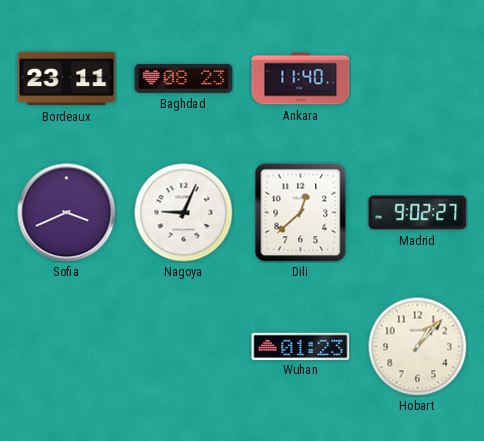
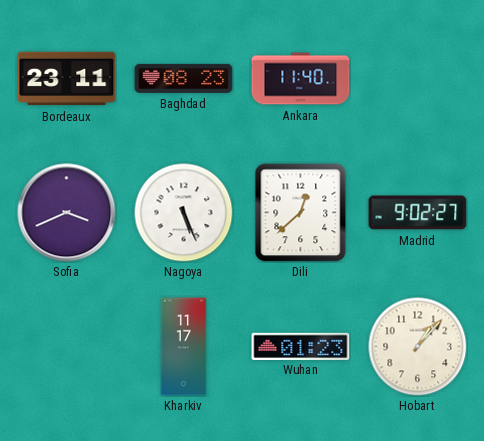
Nagoya: 9:04 -> 5:26 (184, 213)
Kharkiv: none -> 11:17 (184, 347)
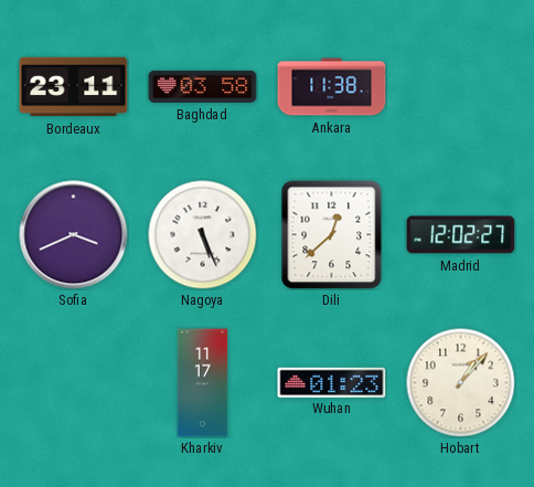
Baghdad: 08:23 -> 03:58 (203, 86)
Ankara: 11:40 -> 11:38 (332, 87)
Madrid: 9:02 -> 12:02 (461, 235)
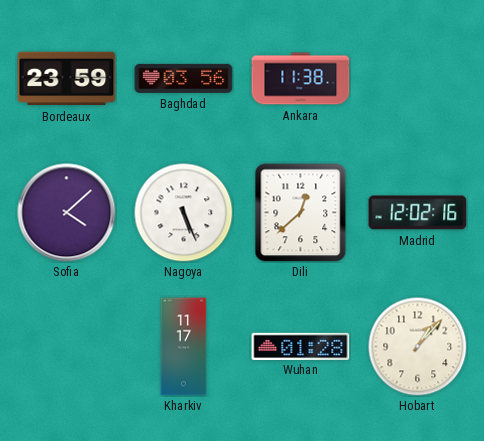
Bordeaux: 23:11 -> 23:59 (67, 79)
Baghdad: 03:58 -> 03:56 (184, 78)
Sofia: 3:41 -> 4:08 (67, 213)
Madrid: 12:02:27 -> 12:02:16 (418, 213)
Wuhan: 01:23 -> 01:28 (301, 346)
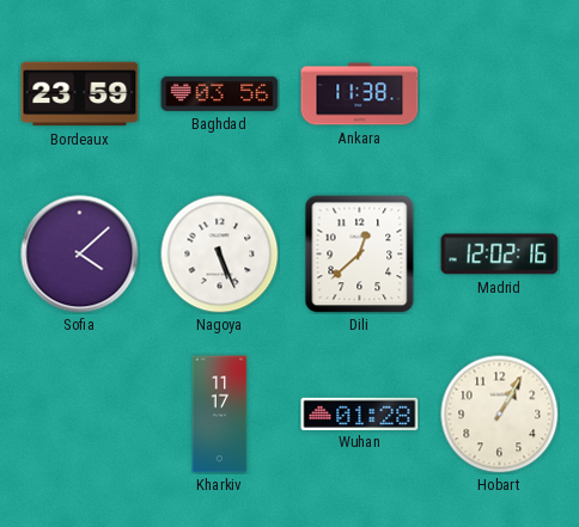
Hobart: 1:07 -> 1:05 (500, 415)
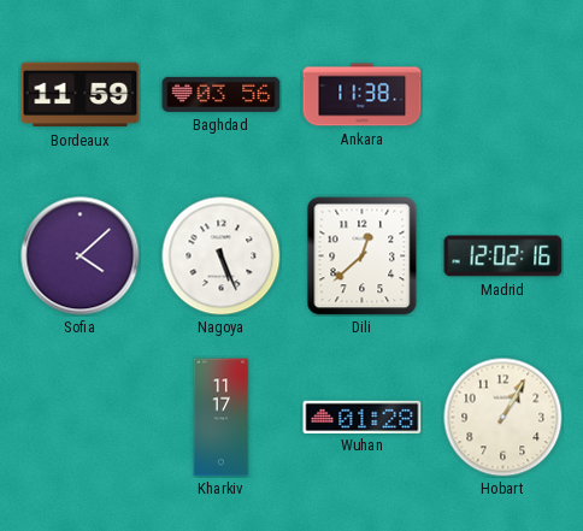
Bordeaux: 23:59 -> 11:59 (81, 95)
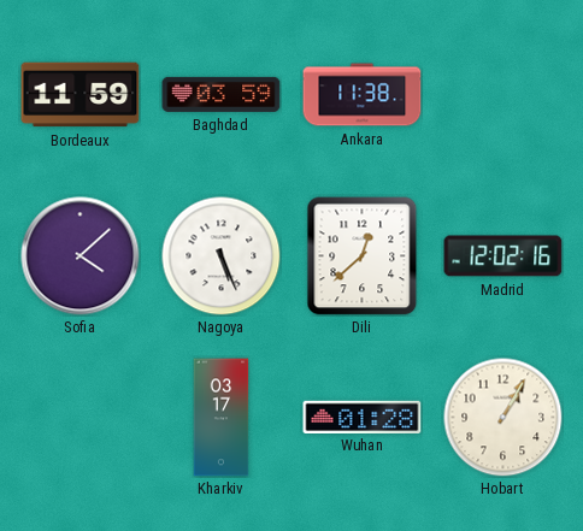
Baghdad: 03:56 -> 03:59 (222, 94)
Kharkiv: 11:17 -> 03:17 (222, 418)
